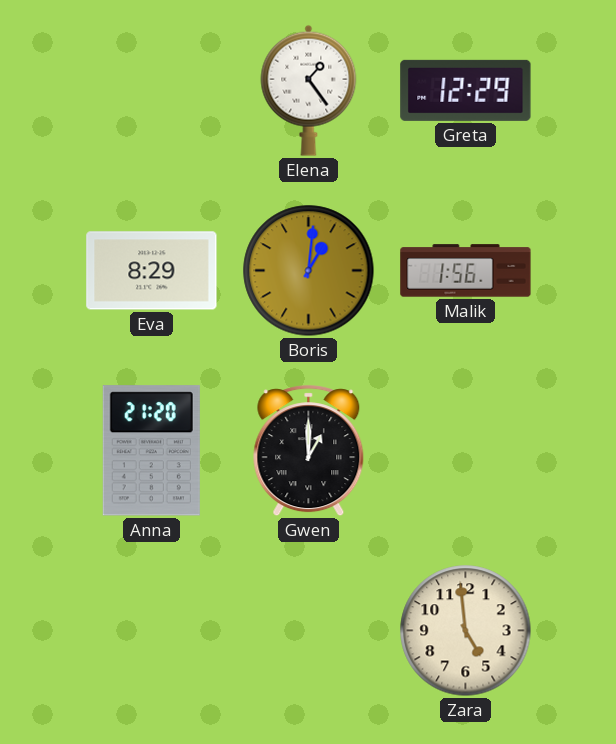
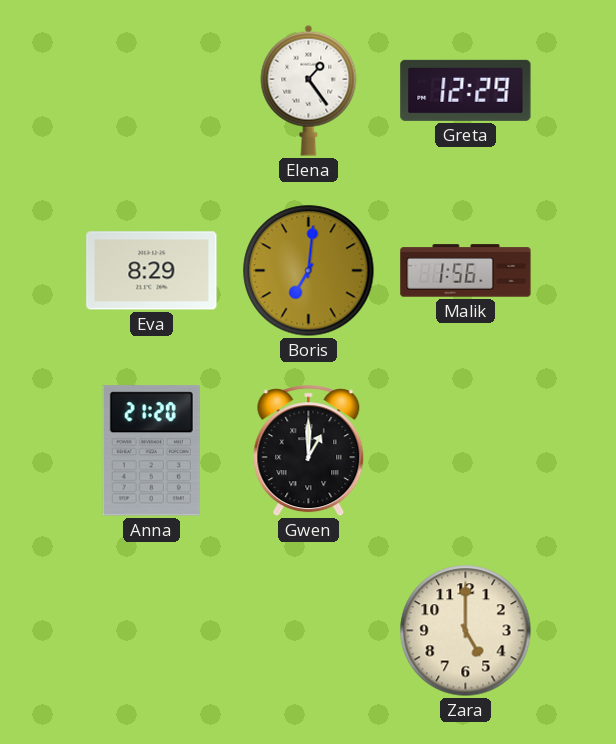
Boris: 1:01 -> 7:01 (309, 271)
Zara: 4:59 -> 5:00 (466, 631)
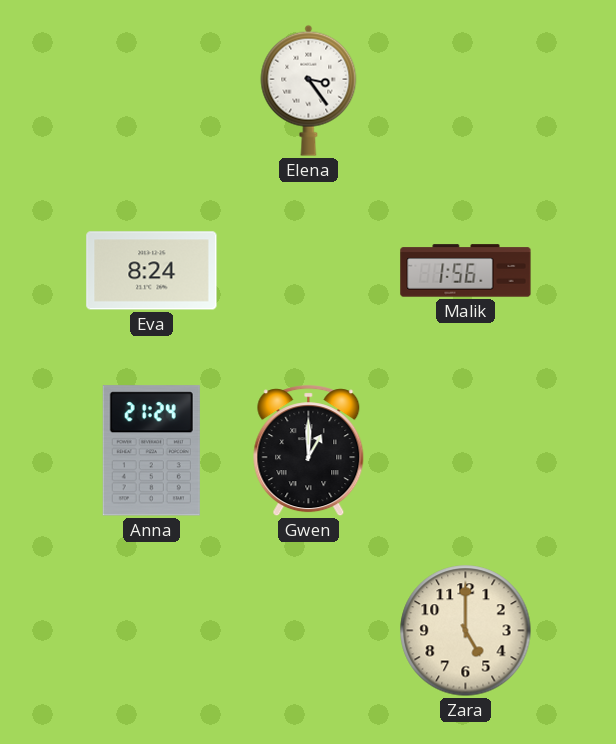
Elena: 1:24 -> 3:24 (309, 90)
Greta: 12:29 -> none (466, 90)
Eva: 8:29 -> 8:24 (152, 271)
Boris: 7:01 -> none (309, 271)
Anna: 21:20 -> 21:24 (151, 451)
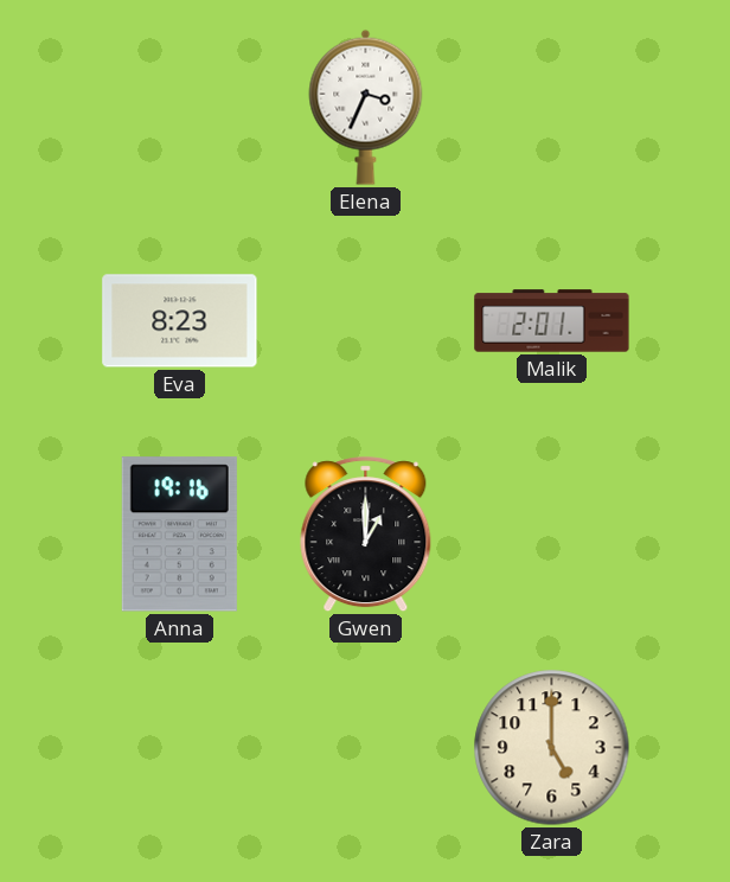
Elena: 3:24 -> 3:34 (366, 107)
Eva: 8:24 -> 8:23 (180, 321)
Malik: 1:56 -> 2:01 (552, 321)
Anna: 21:24 -> 19:16 (179, 535)
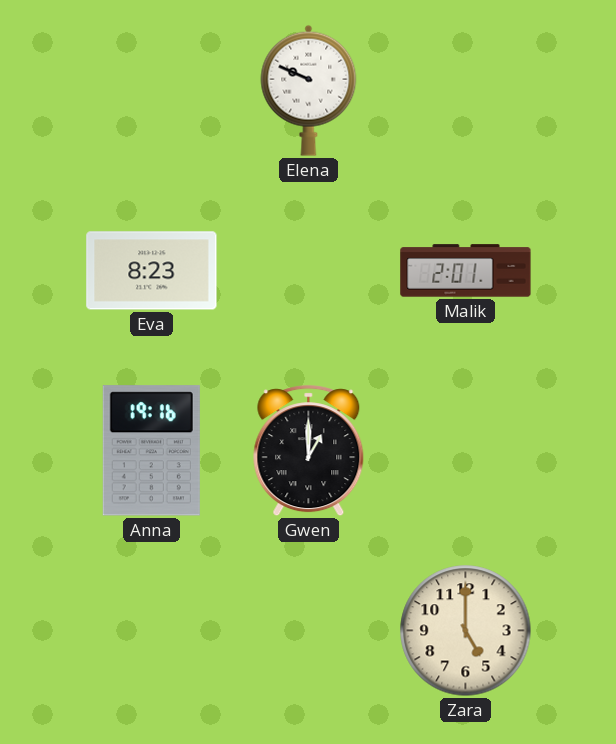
Elena: 3:34 -> 9:49 (309, 90)
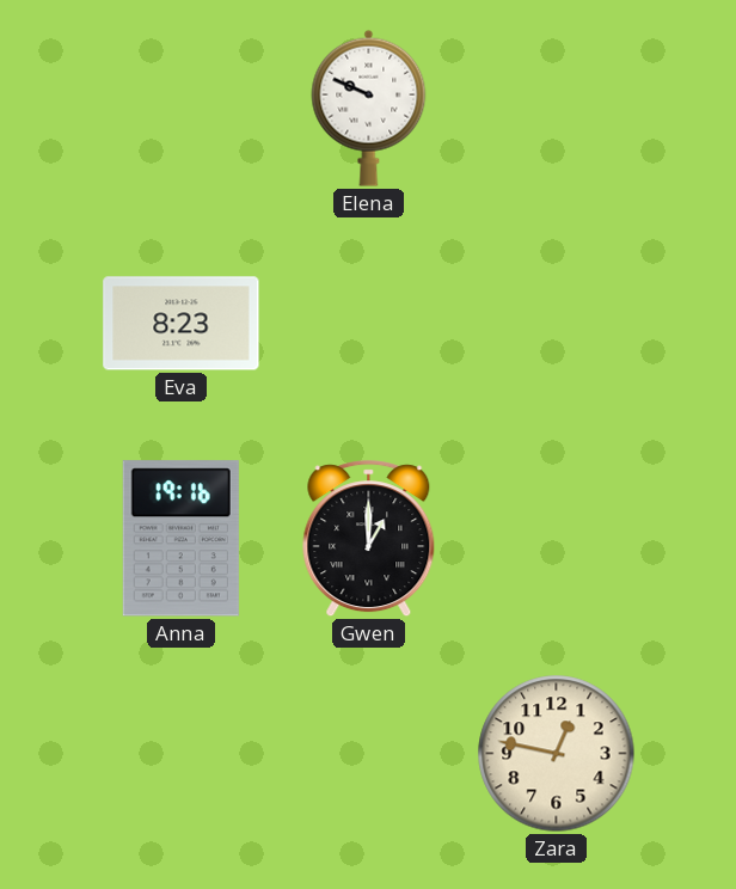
Malik: 2:01 -> none (466, 271)
Zara: 5:00 -> 12:47 (557, 754)
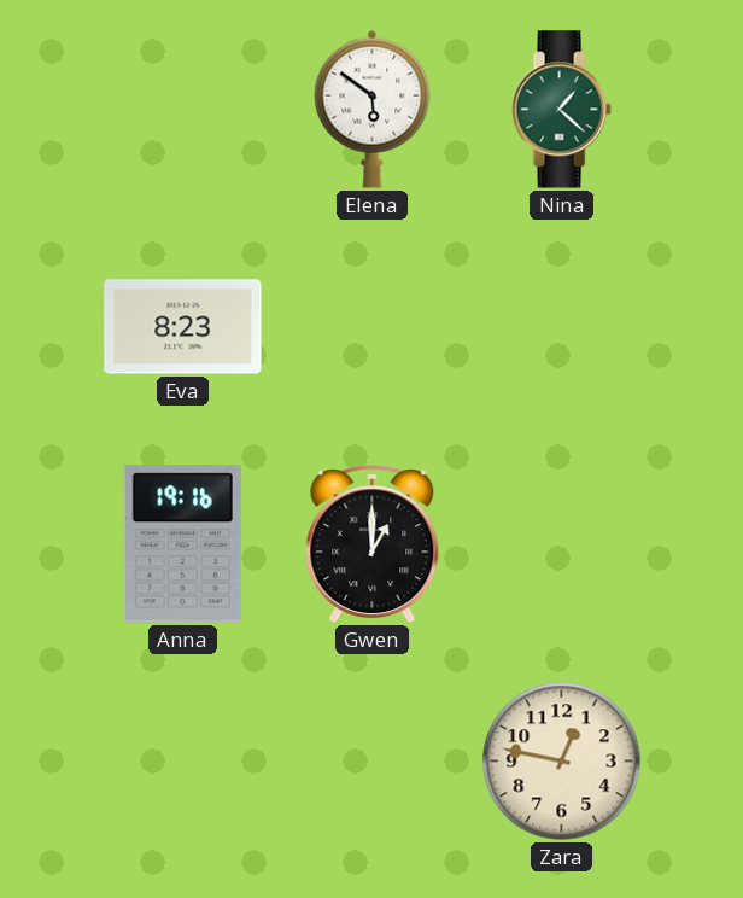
Elena: 9:49 -> 5:51 (373, 109)
Nina: none -> 1:22 (561, 110)
